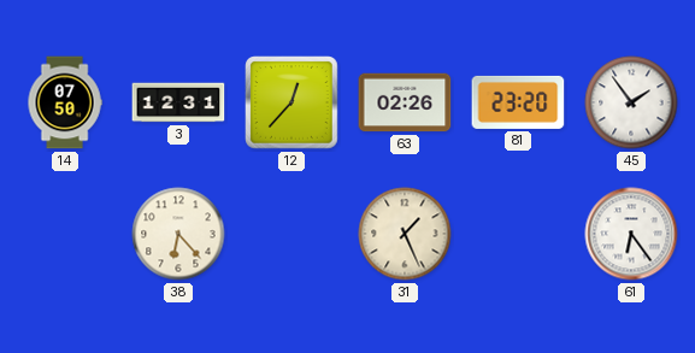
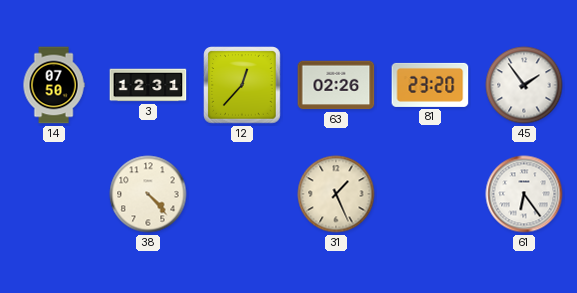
38: 6:23 -> 4:23 (148, 194)
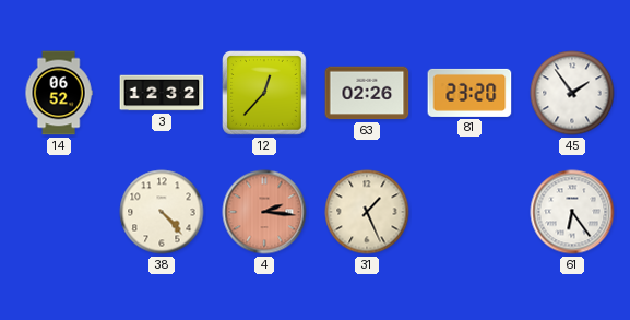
14: 07:50 -> 06:52 (59, 93)
3: 12:31 -> 12:32 (162, 93)
4: none -> 2:16 (264, 212)
